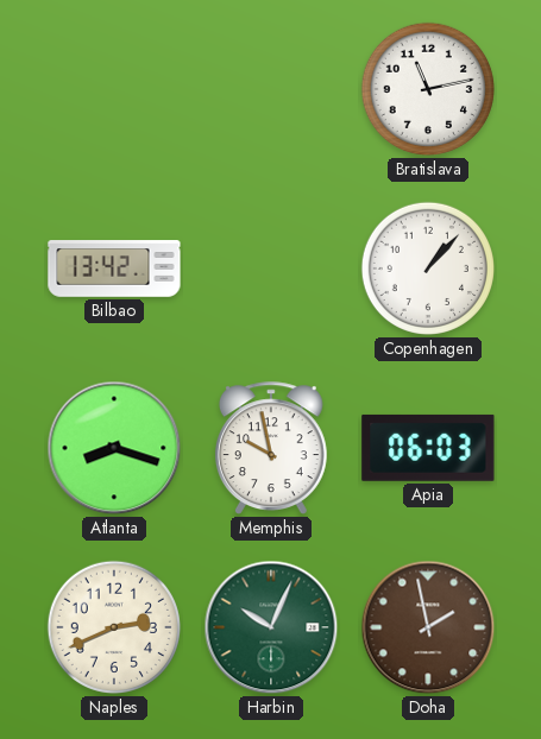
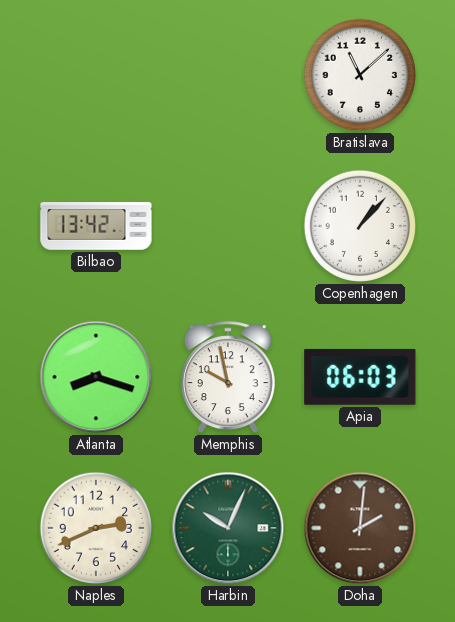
Bratislava: 11:13 -> 11:08 (360, 75)
Doha: 1:58 -> 2:01 (360, 528)
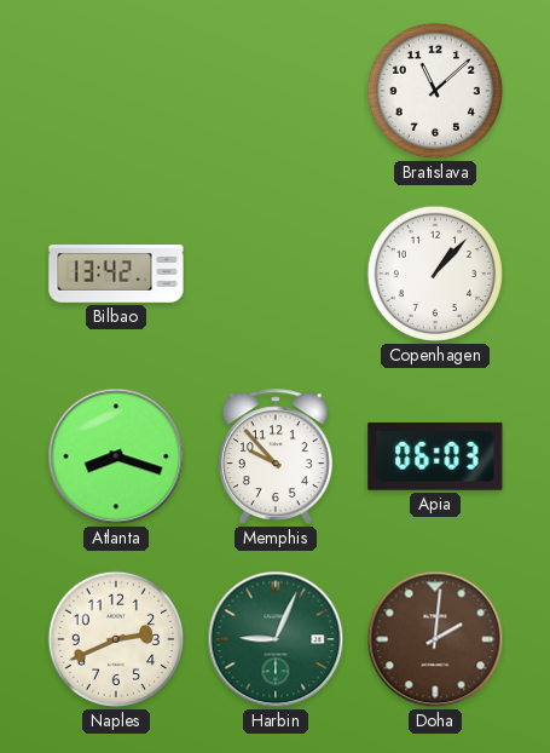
Memphis: 9:58 -> 9:53 (276, 456)
Harbin: 10:04 -> 9:04 (276, 639)
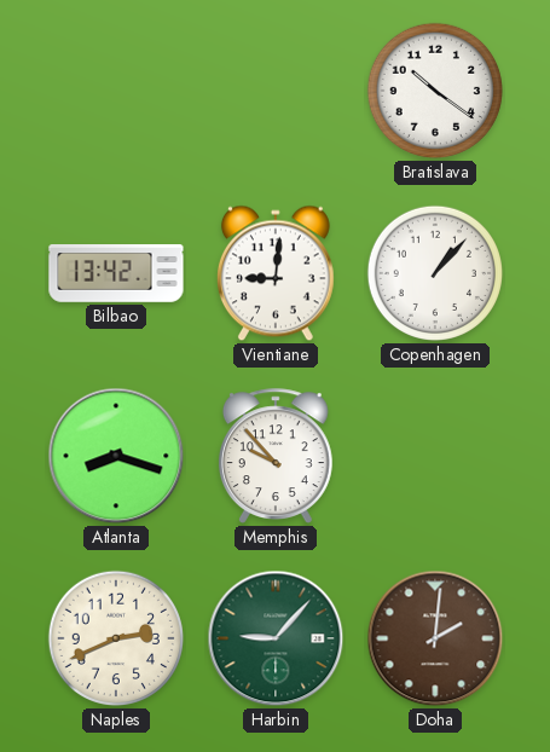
Bratislava: 11:08 -> 10:21 (435, 91)
Vientiane: none -> 9:01 (276, 273)
Apia: 06:03 -> none (435, 456)
Harbin: 9:04 -> 9:07 (276, 638)
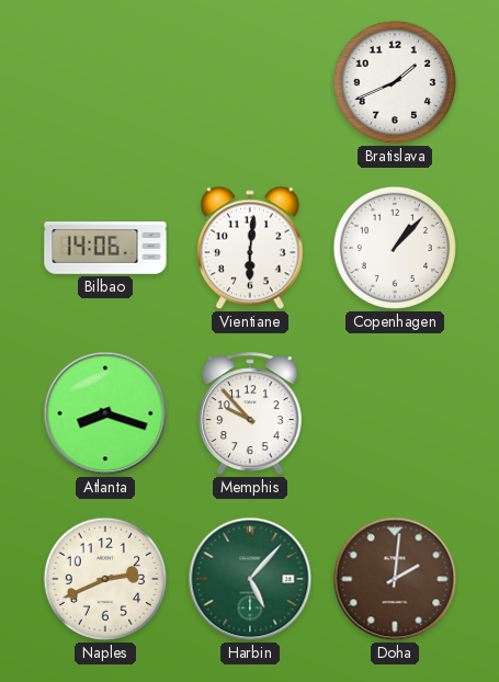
Bratislava: 10:21 -> 1:41 (395, 82)
Bilbao: 13:42 -> 14:06 (105, 248)
Vientiane: 9:01 -> 6:01 (250, 248)
Harbin: 9:07 -> 5:07 (250, 579)
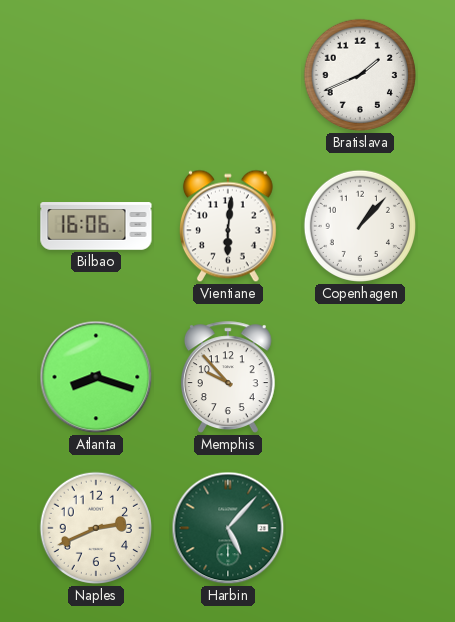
Bilbao: 14:06 -> 16:06 (96, 226)
Doha: 2:01 -> none (395, 579)
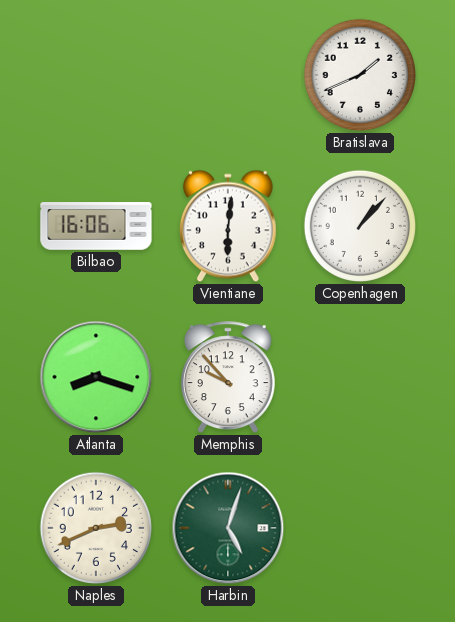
Harbin: 5:07 -> 5:03 (228, 528)
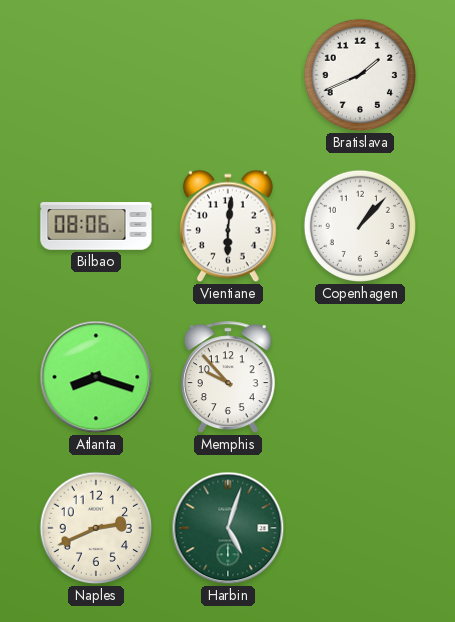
Bilbao: 16:06 -> 08:06 (96, 226)
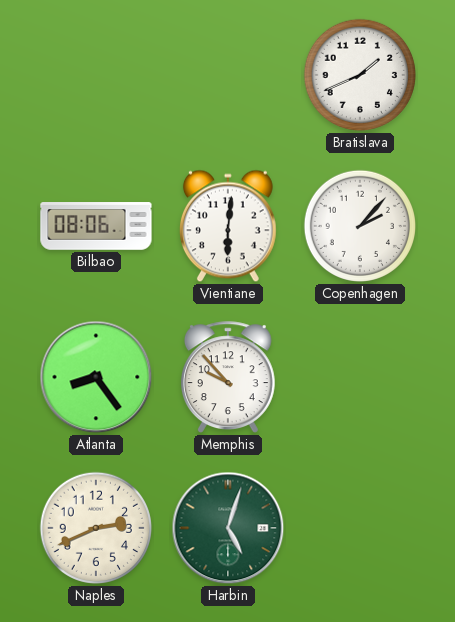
Copenhagen: 1:07 -> 2:07 (360, 226)
Atlanta: 8:18 -> 8:24 (96, 377)
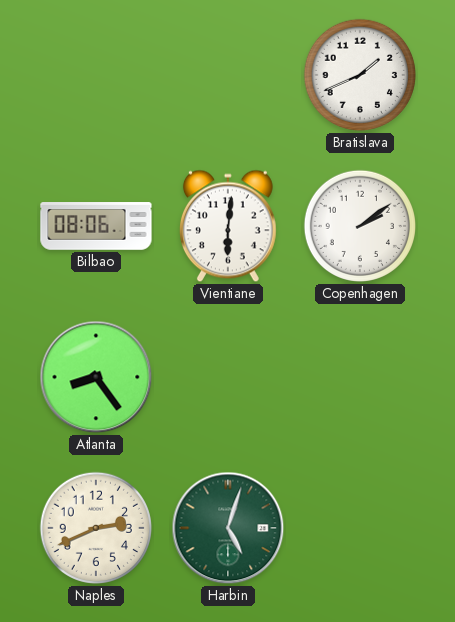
Copenhagen: 2:07 -> 2:09 (360, 226)
Memphis: 9:53 -> none (228, 377)
